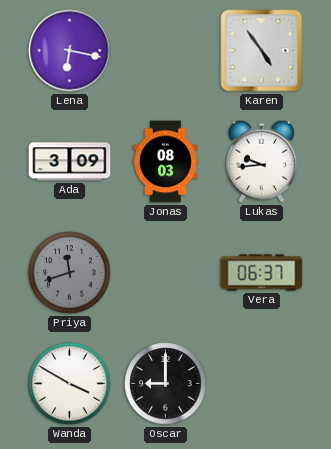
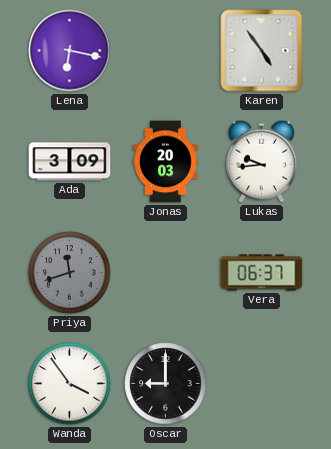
Jonas: 08:03 -> 20:03 (166, 162)
Wanda: 3:50 -> 3:54 (70, 384)
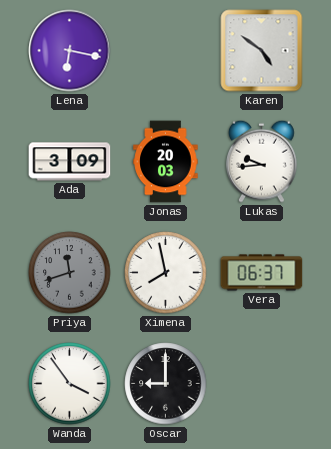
Karen: 4:54 -> 4:51 (262, 51)
Ximena: none -> 7:58 (166, 273)
